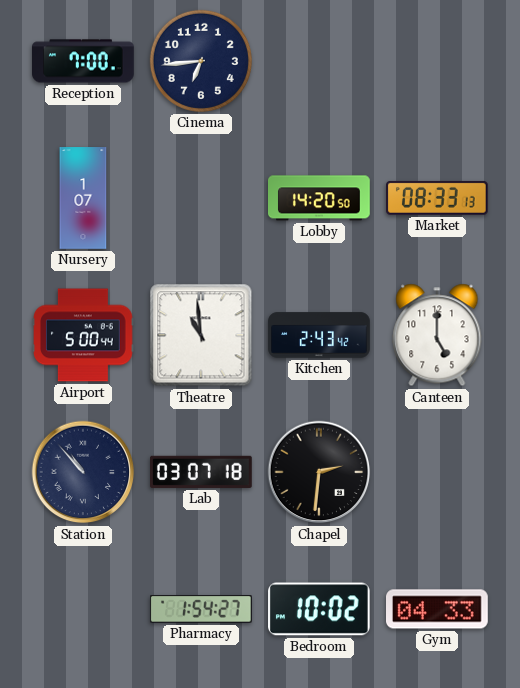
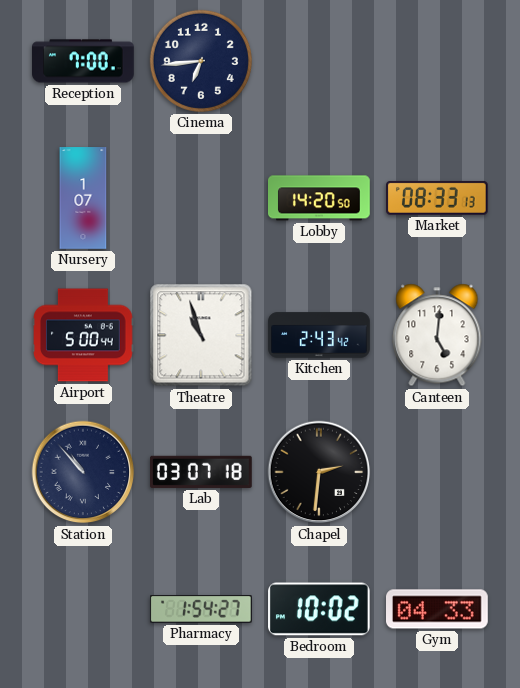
Theatre: 10:59 -> 10:57 (201, 335)
Canteen: 5:00 -> 5:01 (437, 335)
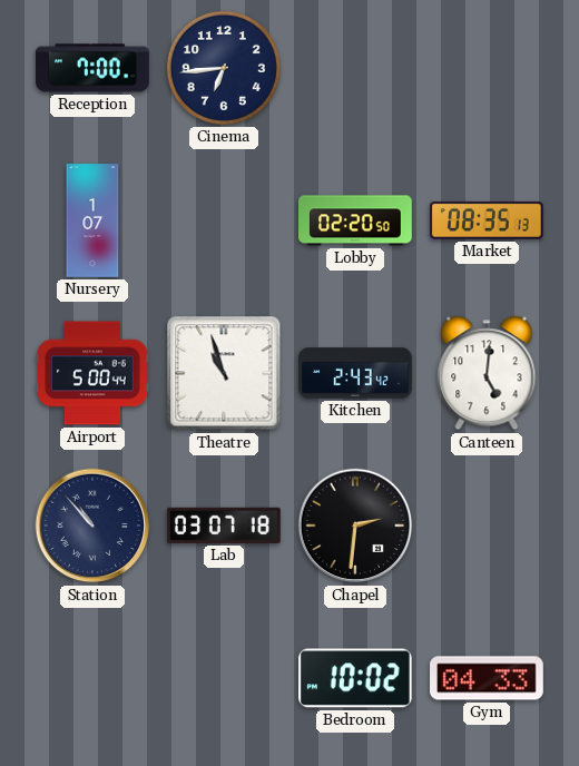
Lobby: 14:20 -> 02:20 (356, 220)
Market: 08:33 -> 08:35 (488, 220)
Pharmacy: 1:54 -> none (202, 609)
